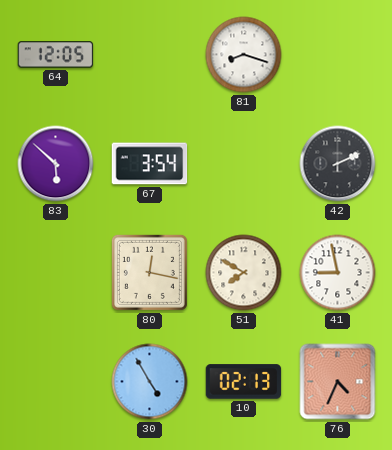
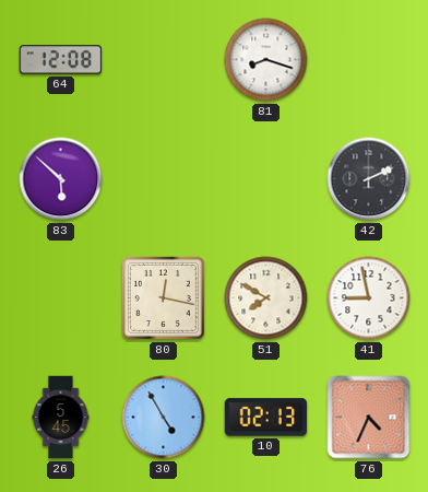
64: 12:05 -> 12:08 (61, 60)
67: 3:54 -> none (150, 164)
26: none -> 5:45 (61, 418)
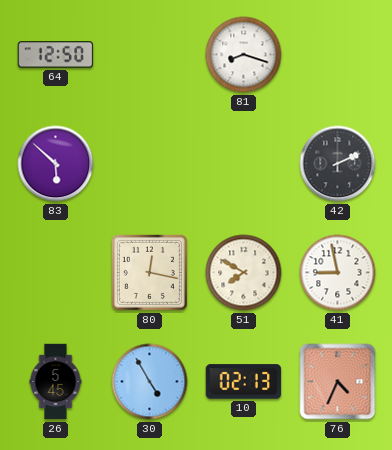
64: 12:08 -> 12:50 (56, 55)
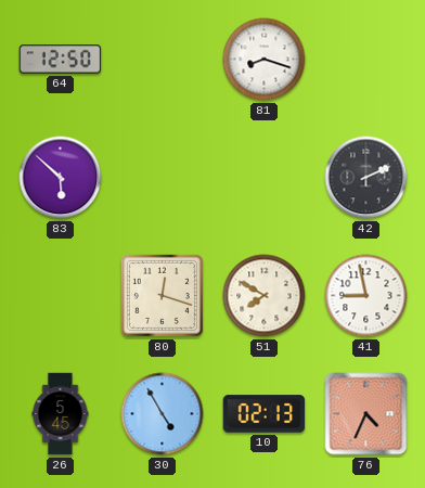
80: 12:17 -> 12:18 (162, 295)
